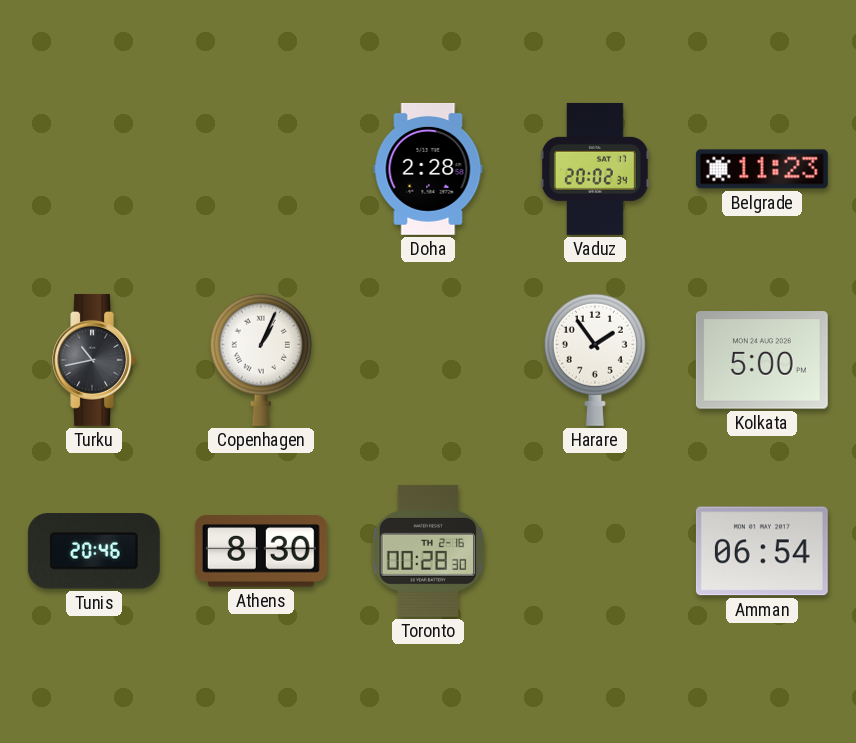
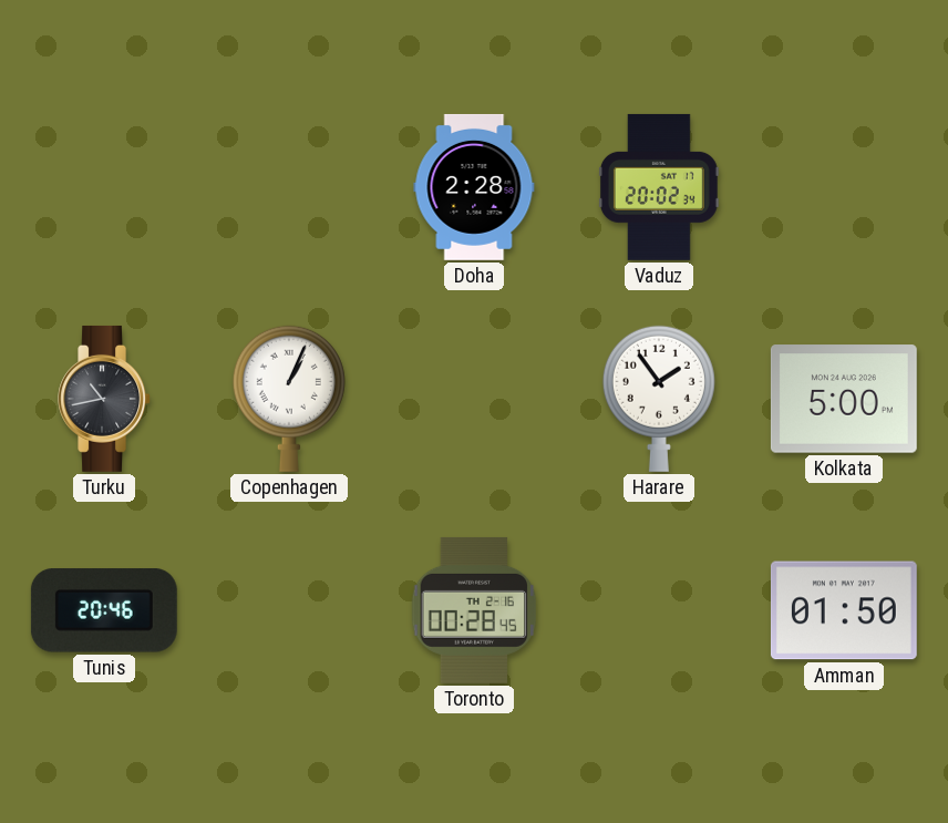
Belgrade: 11:23 -> none (762, 169)
Athens: 8:30 -> none (261, 551)
Toronto: 00:28:30 -> 00:28:45 (474, 610)
Amman: 06:54 -> 01:50 (844, 610)
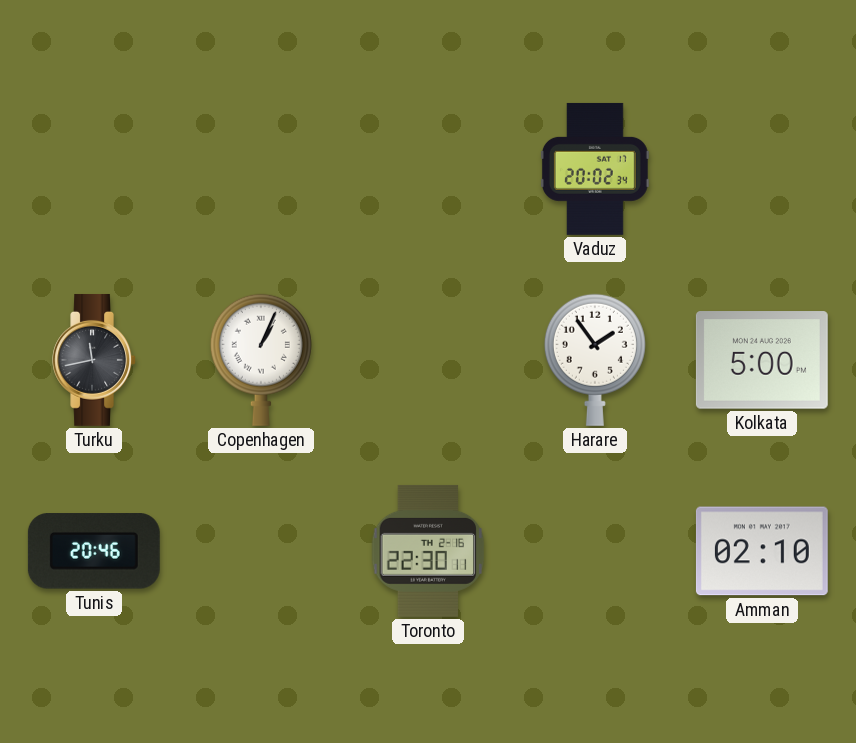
Doha: 2:28 -> none (474, 187)
Turku: 10:43 -> 11:43 (94, 360)
Toronto: 00:28 -> 22:30 (428, 551)
Amman: 01:50 -> 02:10 (762, 551)
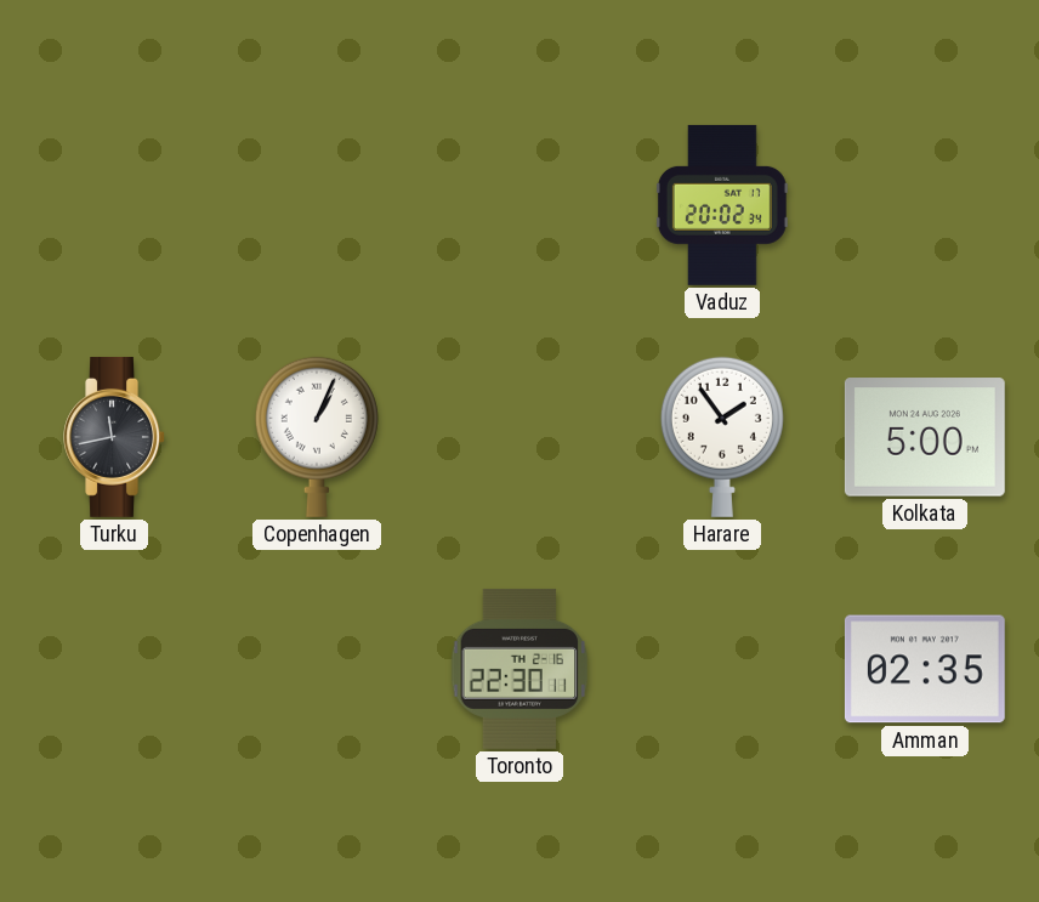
Tunis: 20:46 -> none (94, 551)
Amman: 02:10 -> 02:35 (925, 669)
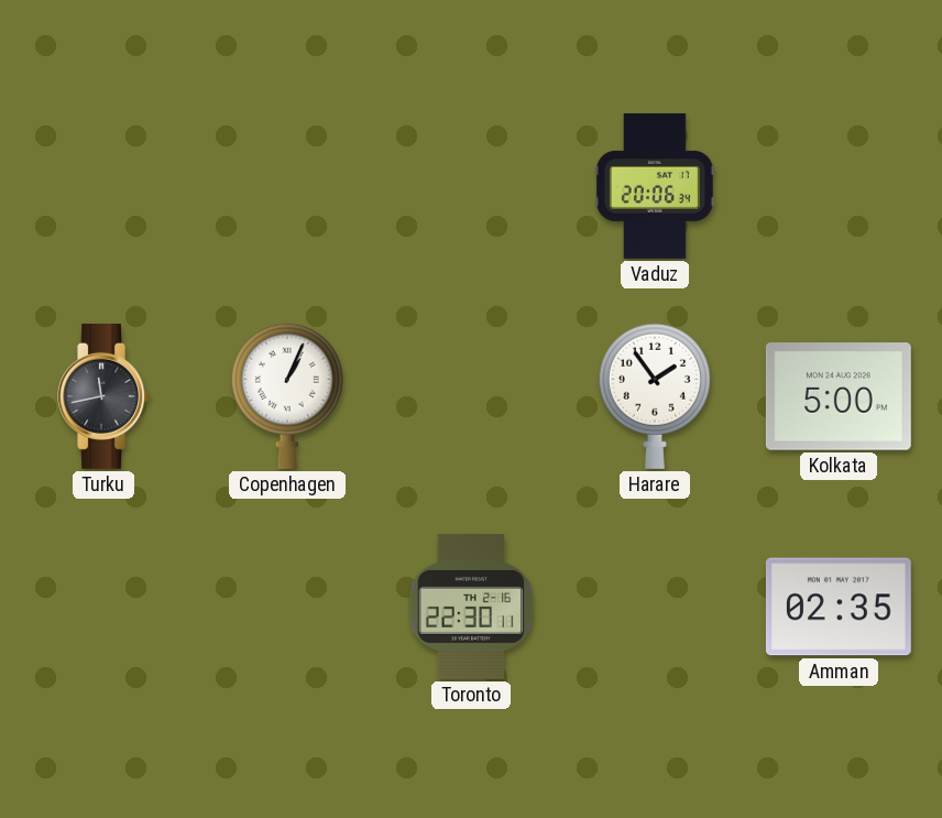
Vaduz: 20:02 -> 20:06 (655, 186)
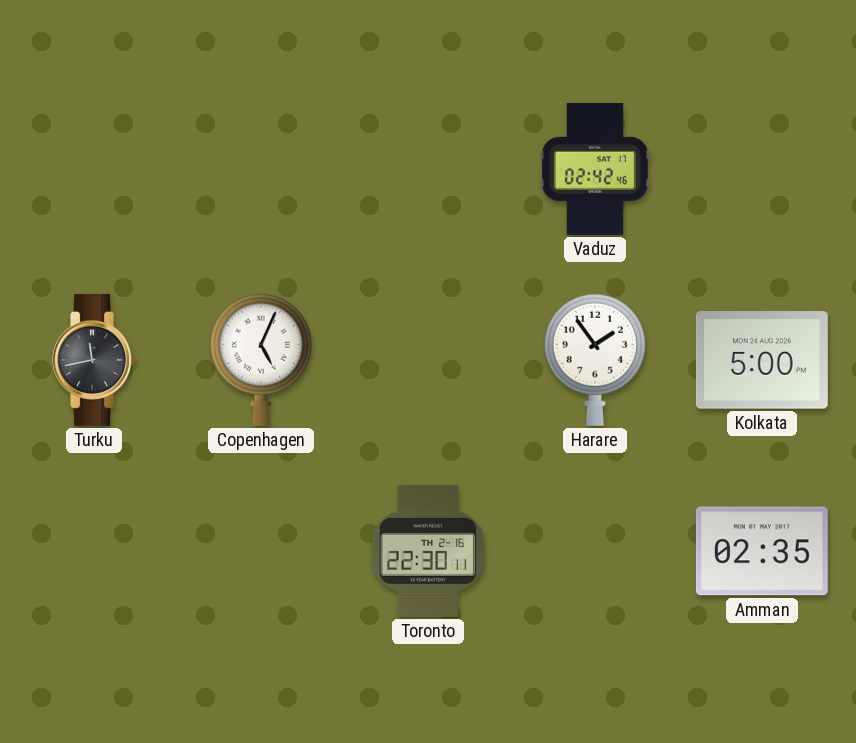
Vaduz: 20:06 -> 02:42 (595, 169)
Copenhagen: 1:04 -> 5:04 (261, 360)
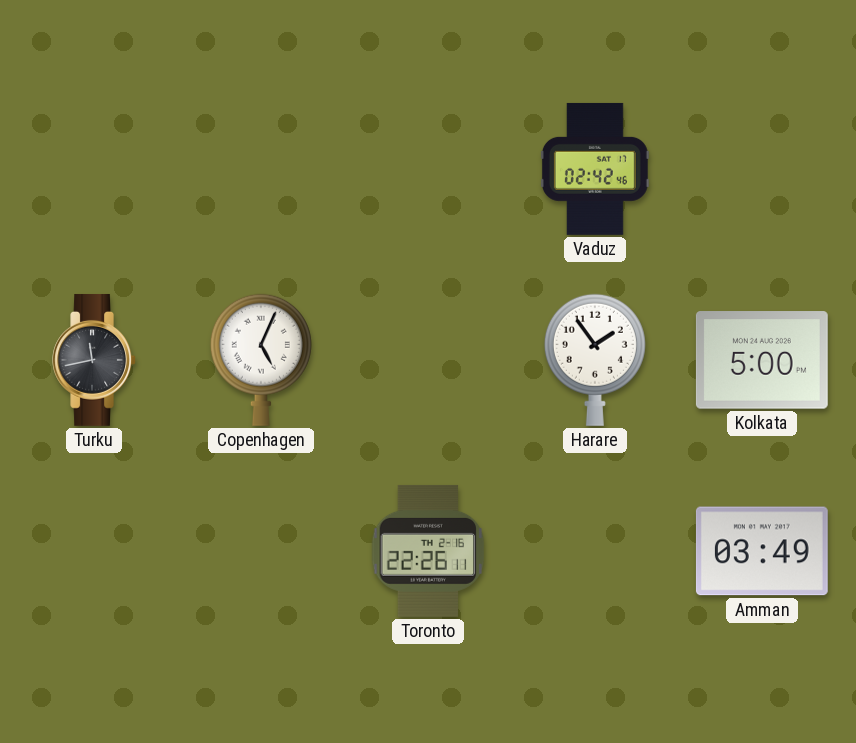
Toronto: 22:30 -> 22:26 (428, 551)
Amman: 02:35 -> 03:49 (762, 551)
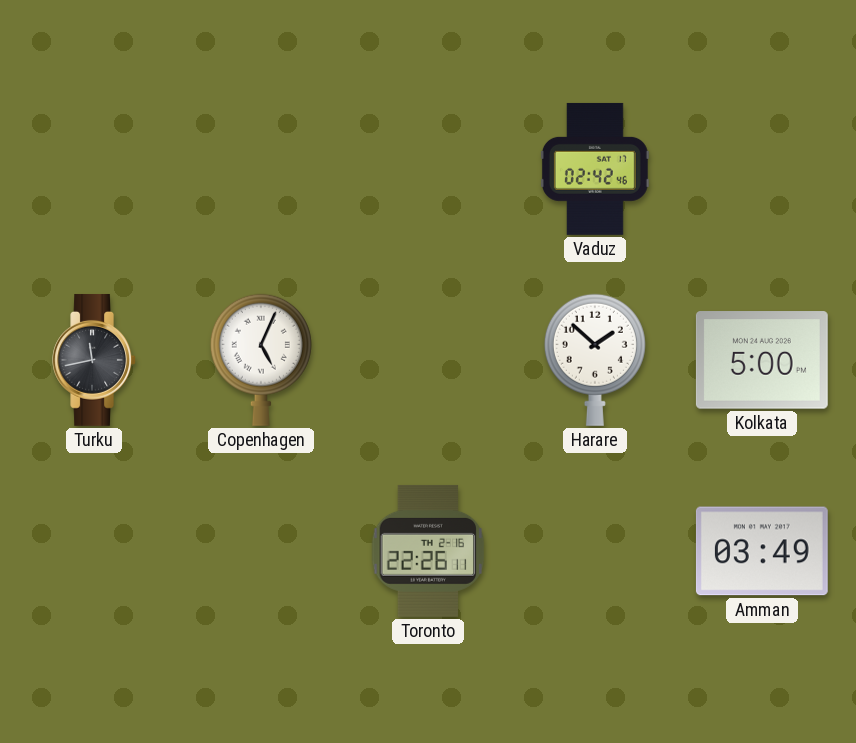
Harare: 1:54 -> 1:52 (595, 360)
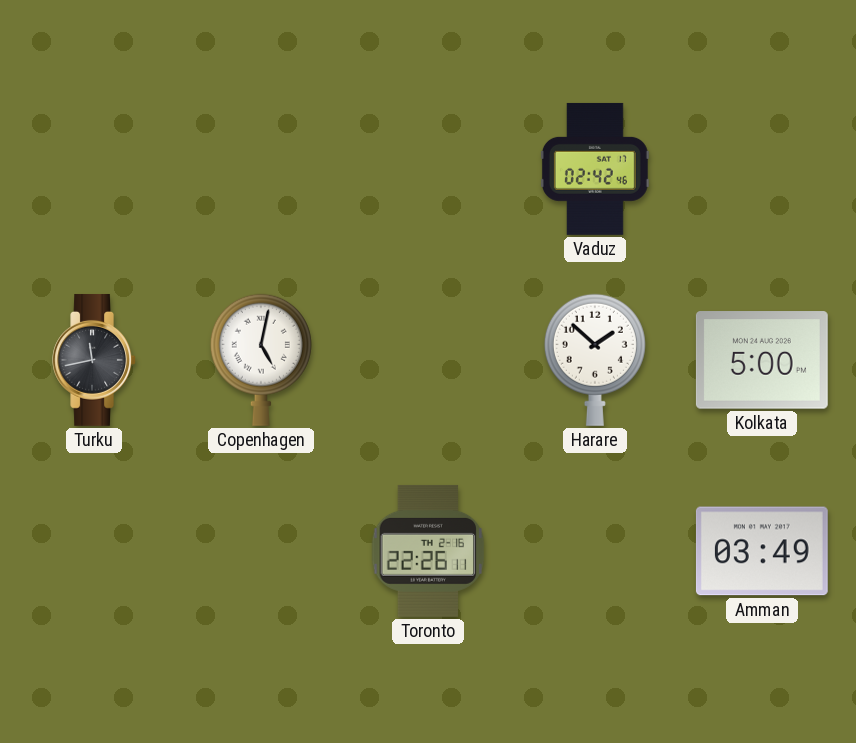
Copenhagen: 5:04 -> 5:02 (261, 360)
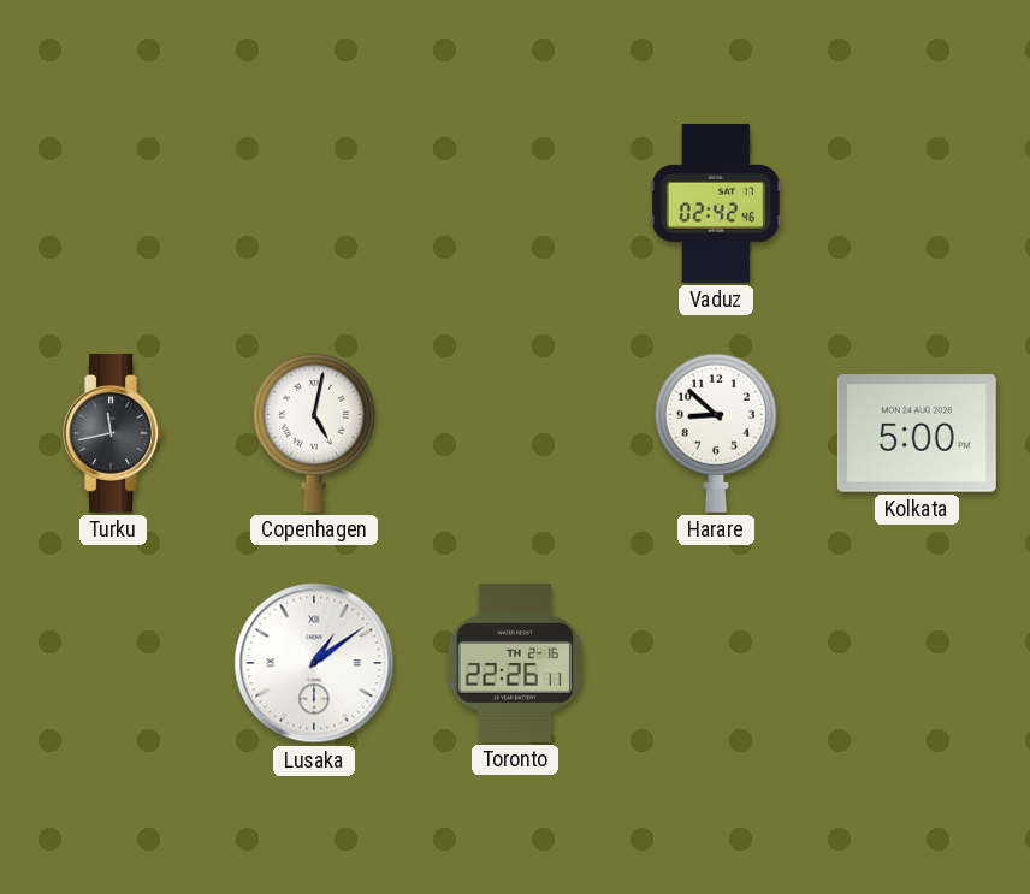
Harare: 1:52 -> 8:52 (716, 433)
Lusaka: none -> 1:09 (314, 663)
Amman: 03:49 -> none (762, 551)
